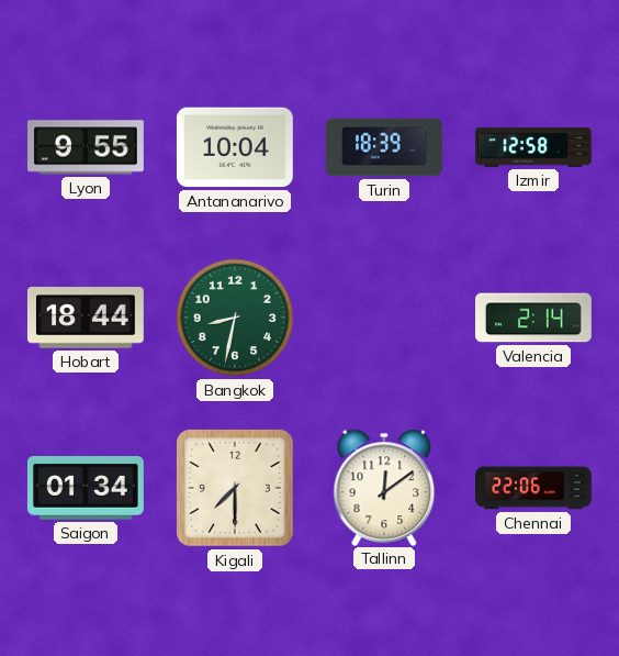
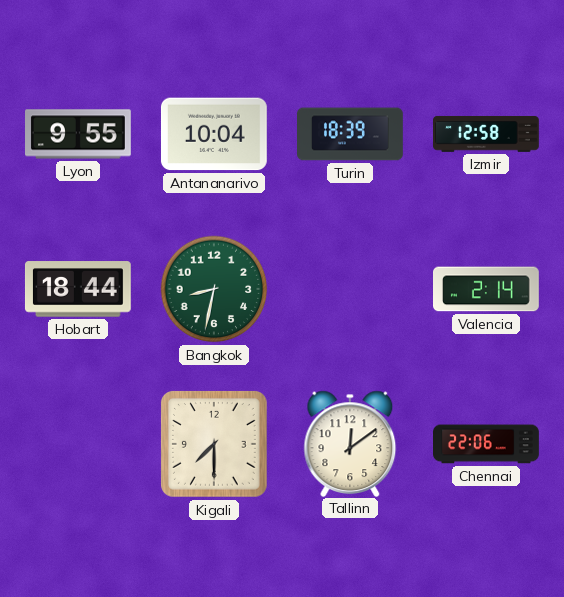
Saigon: 01:34 -> none (86, 489)
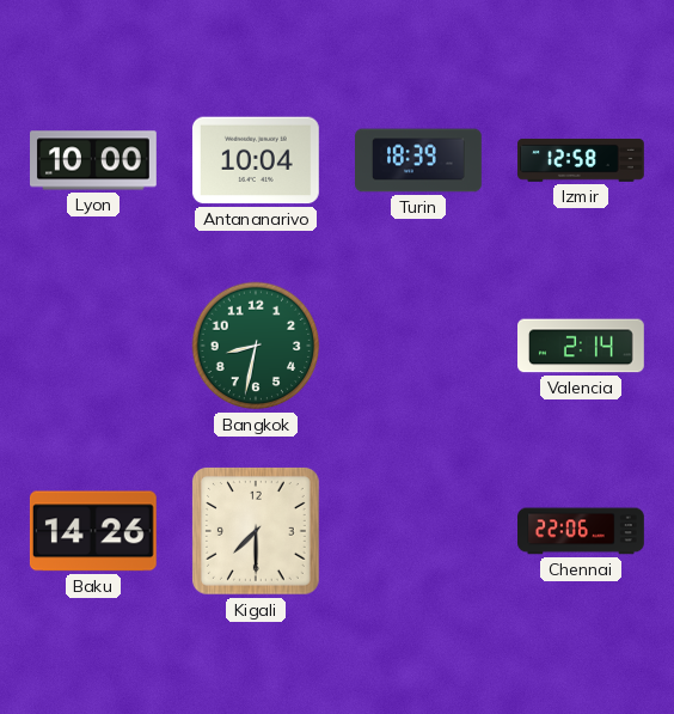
Lyon: 9:55 -> 10:00 (94, 160)
Hobart: 18:44 -> none (78, 289)
Baku: none -> 14:26 (93, 531)
Tallinn: 12:09 -> none (350, 443)
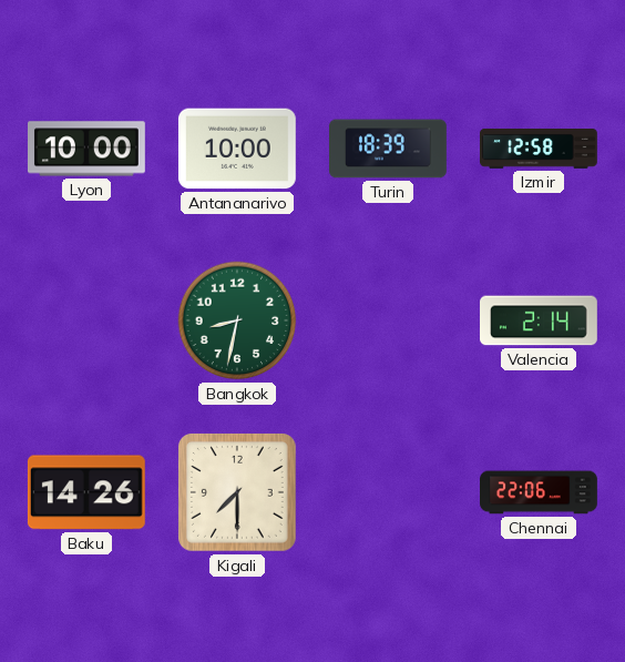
Antananarivo: 10:04 -> 10:00 (237, 149)
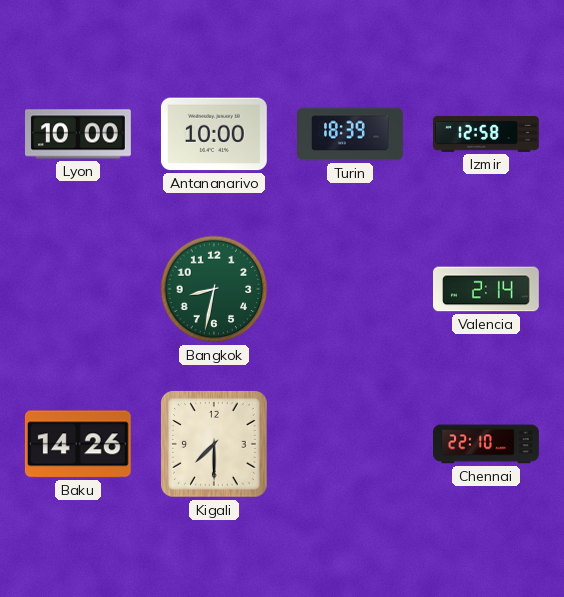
Chennai: 22:06 -> 22:10 (487, 444)
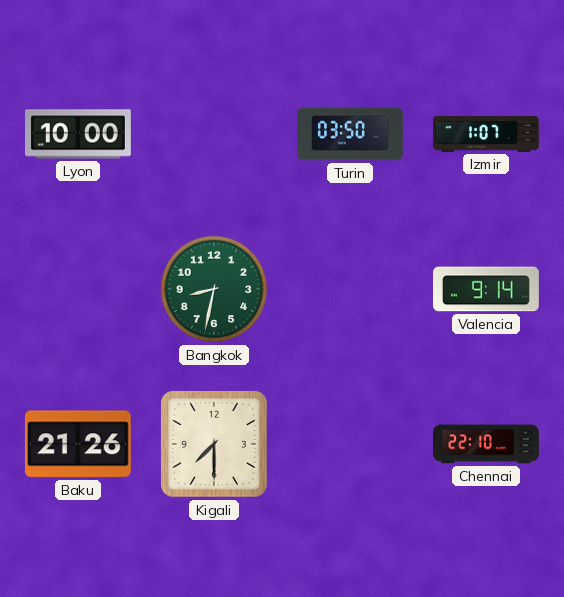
Antananarivo: 10:00 -> none (214, 134)
Turin: 18:39 -> 03:50 (351, 134)
Izmir: 12:58 -> 1:07 (487, 134)
Valencia: 2:14 -> 9:14 (487, 289)
Baku: 14:26 -> 21:26 (78, 444)
